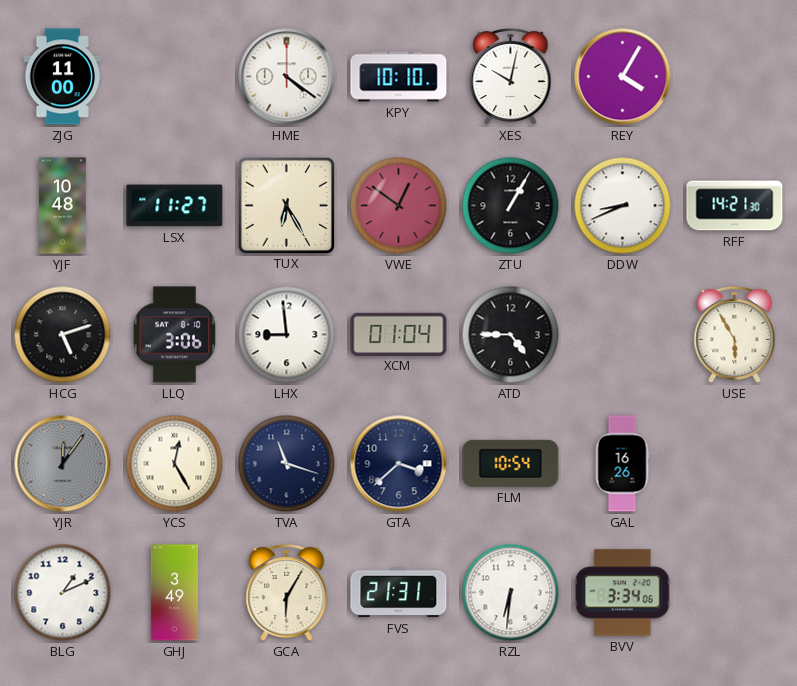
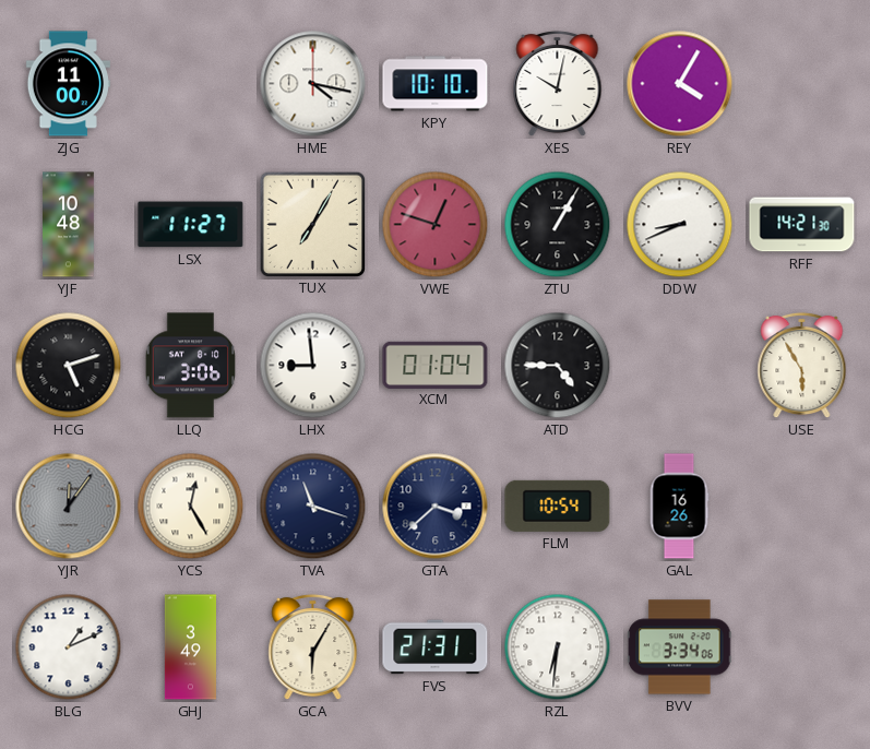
HME: 4:21 -> 4:17 (313, 84)
TUX: 6:25 -> 7:05 (312, 224)
VWE: 12:51 -> 12:48 (436, 225)
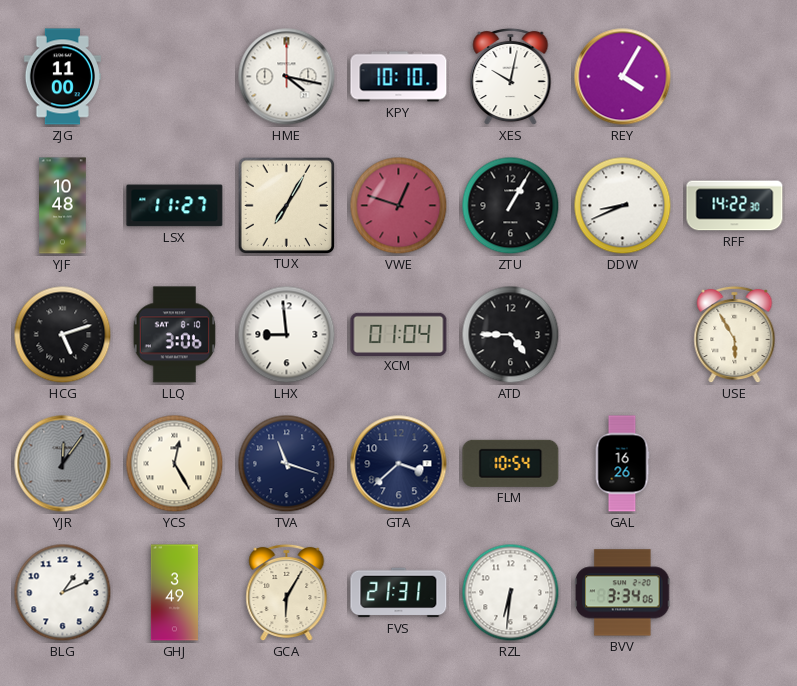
RFF: 14:21 -> 14:22 (735, 206)
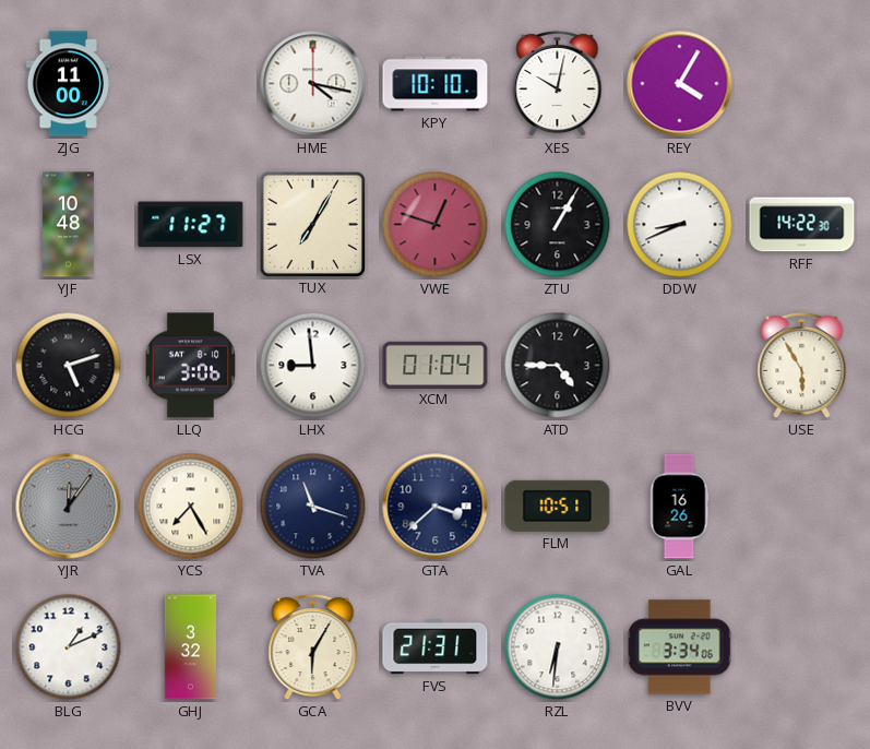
YCS: 12:25 -> 7:25 (191, 507)
FLM: 10:54 -> 10:51 (558, 506)
GHJ: 3:49 -> 3:32 (190, 647)
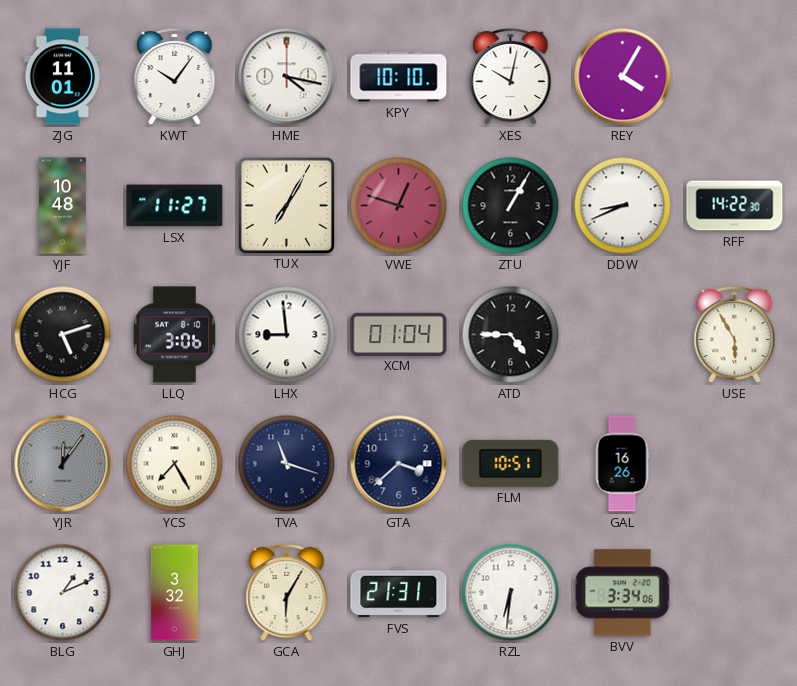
ZJG: 11:00 -> 11:01 (62, 77)
KWT: none -> 10:06 (175, 77)
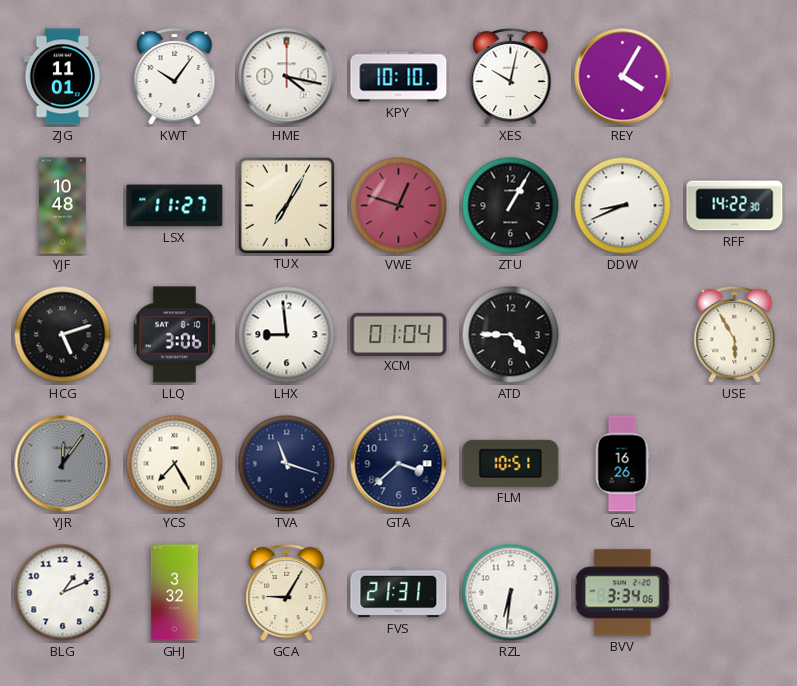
GCA: 6:05 -> 9:05 (287, 593)
